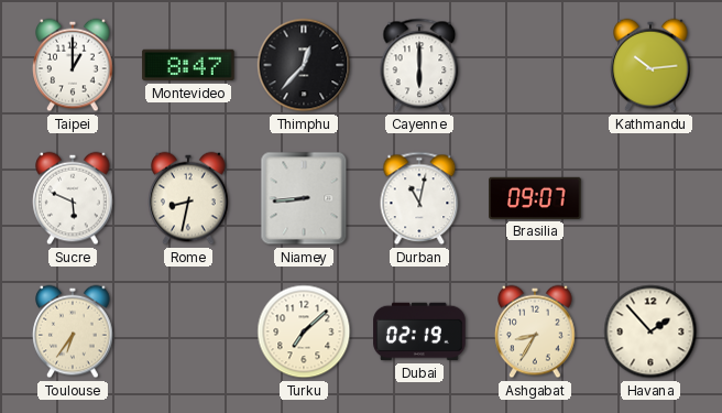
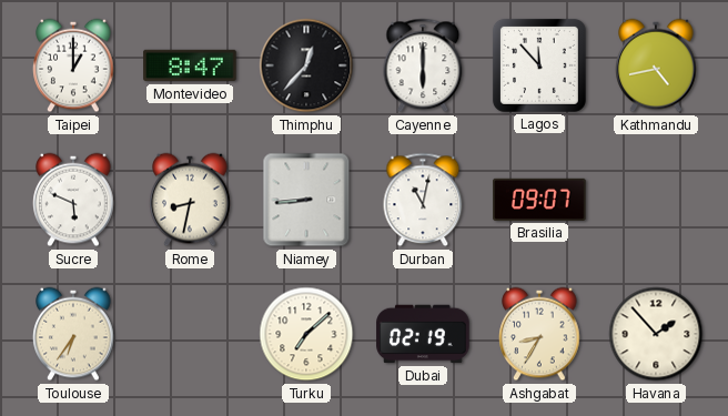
Lagos: none -> 11:53 (539, 65)
Kathmandu: 10:14 -> 4:43 (656, 65)
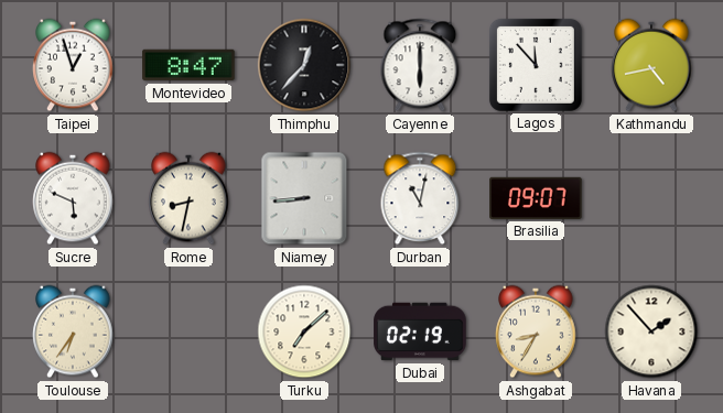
Taipei: 1:00 -> 12:57 (73, 65)
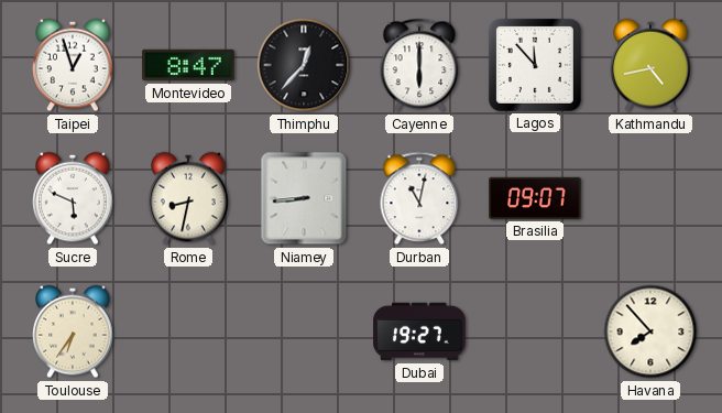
Turku: 7:08 -> none (304, 332)
Dubai: 02:19 -> 19:27 (419, 332)
Ashgabat: 8:35 -> none (536, 332)
Havana: 1:53 -> 7:53 (650, 332)
